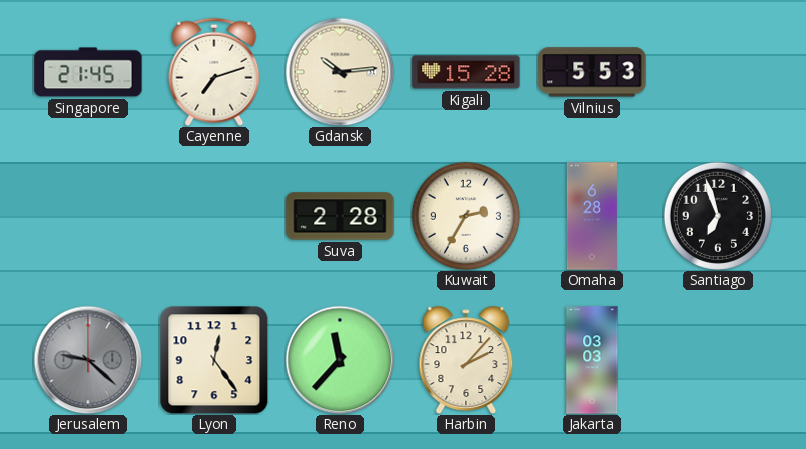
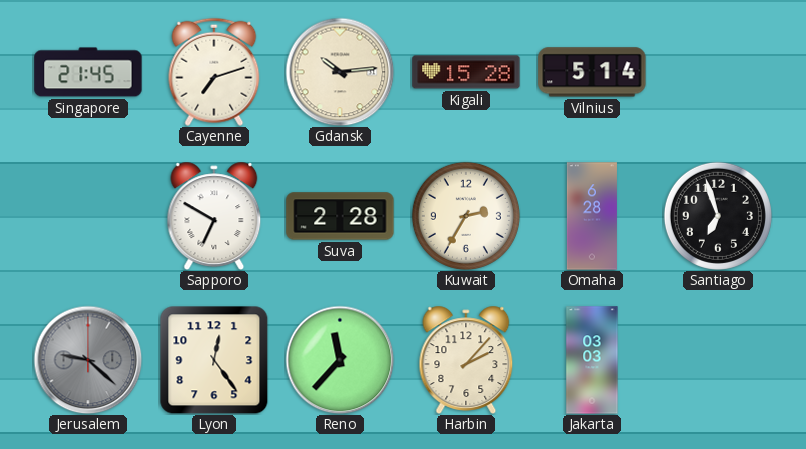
Vilnius: 5:53 -> 5:14 (592, 72)
Sapporo: none -> 6:50 (214, 216)
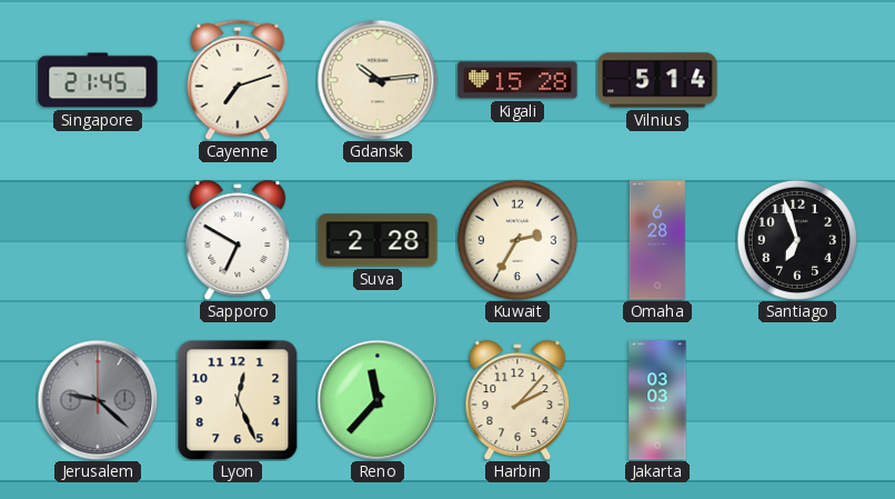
Lyon: 12:24 -> 12:26 (238, 400)
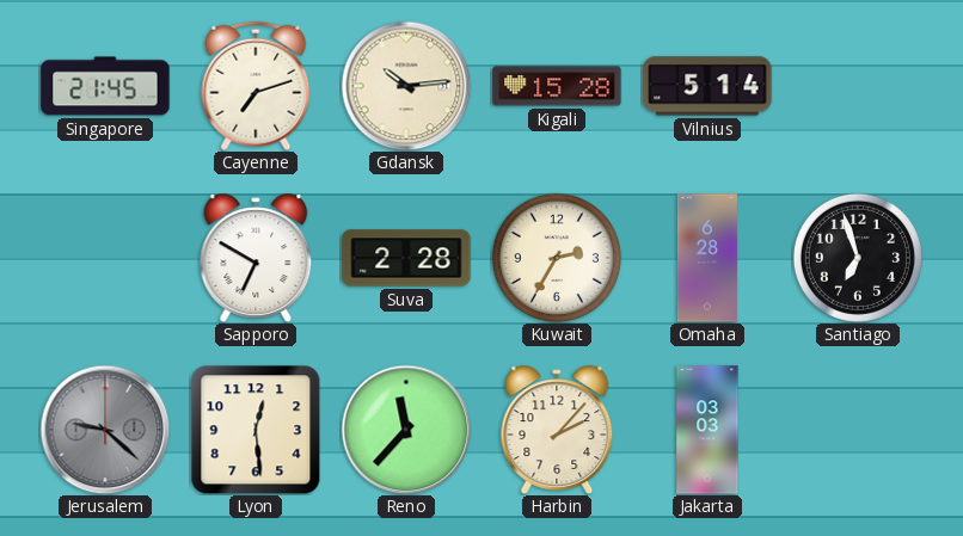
Lyon: 12:26 -> 12:29 (256, 430)
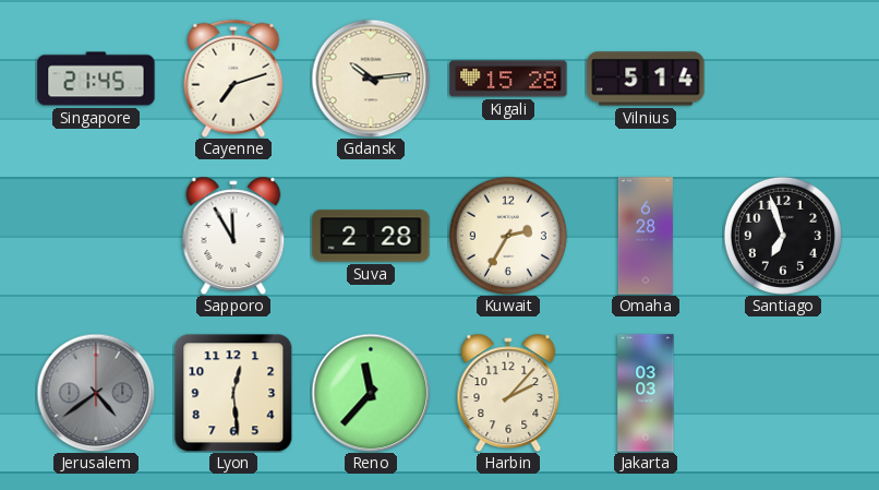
Sapporo: 6:50 -> 11:55 (233, 236)
Jerusalem: 9:22 -> 4:39 (96, 393)
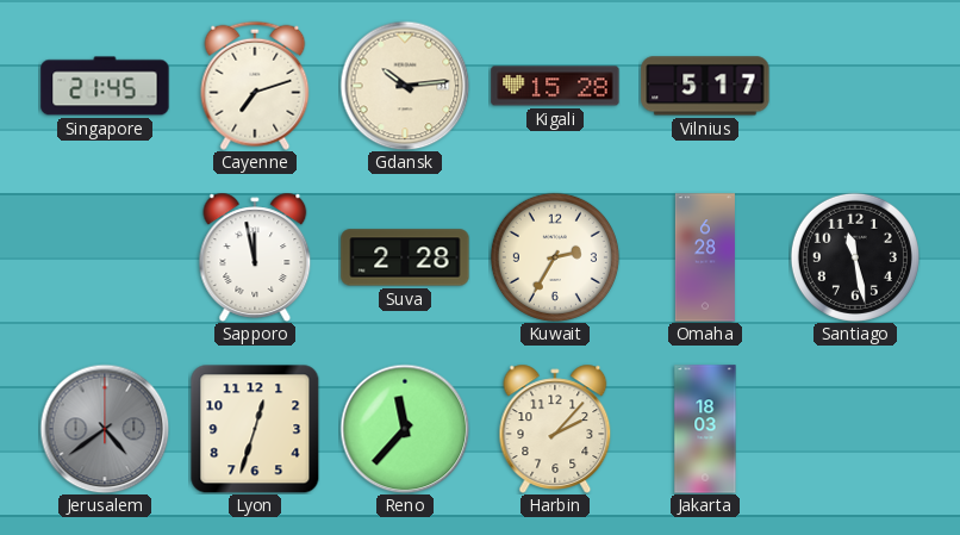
Vilnius: 5:14 -> 5:17 (705, 86)
Sapporo: 11:55 -> 11:58 (255, 257)
Santiago: 6:57 -> 11:28 (855, 257)
Lyon: 12:29 -> 12:33 (255, 429)
Jakarta: 03:03 -> 18:03 (705, 429)
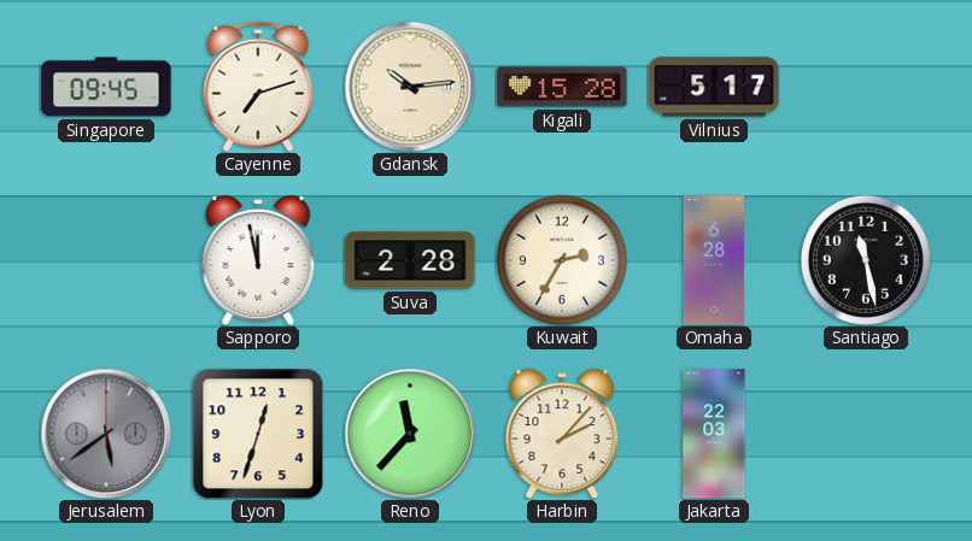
Singapore: 21:45 -> 09:45 (106, 87)
Jerusalem: 4:39 -> 5:39 (106, 434)
Jakarta: 18:03 -> 22:03 (714, 434)
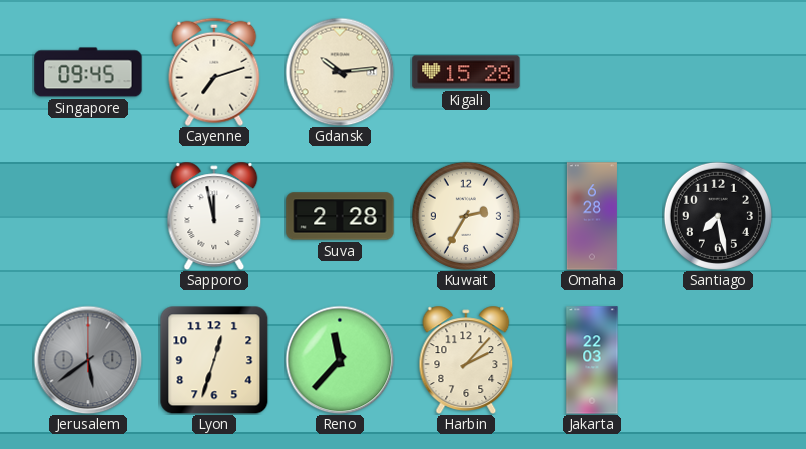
Vilnius: 5:17 -> none (714, 87)
Santiago: 11:28 -> 7:28 (718, 216)
